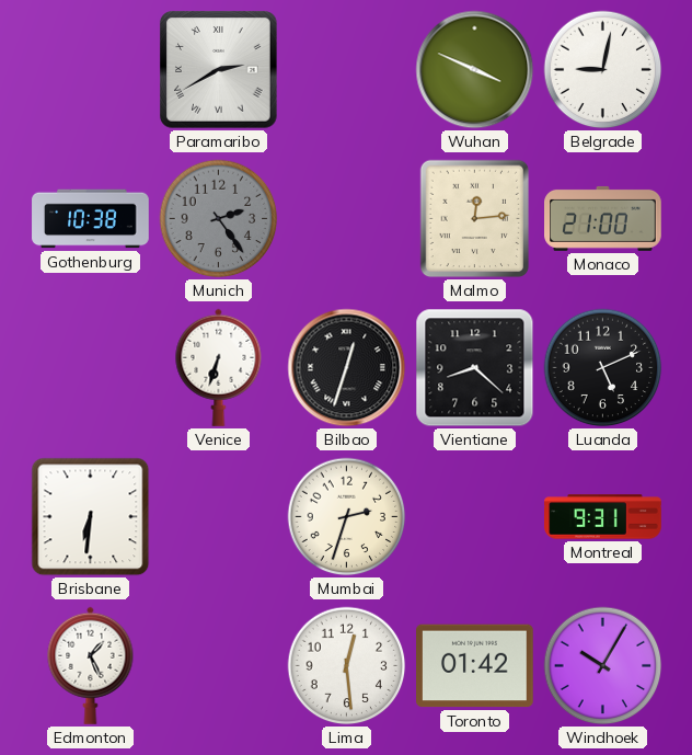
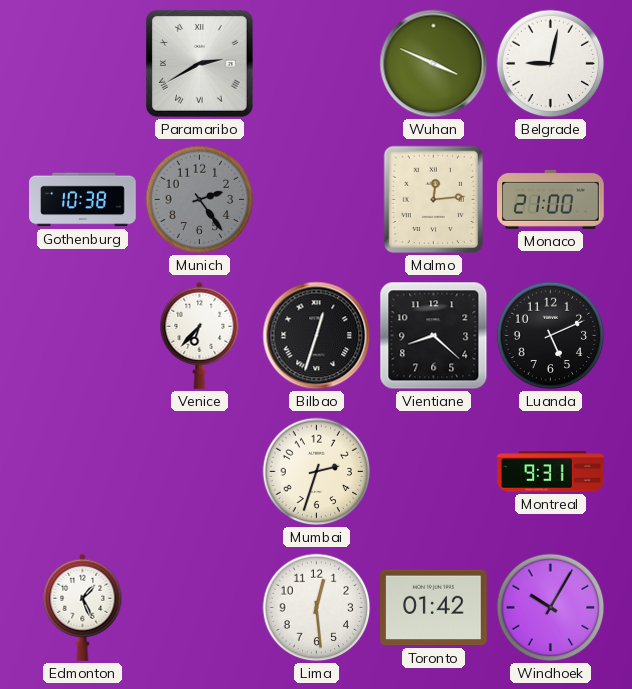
Venice: 6:33 -> 6:37 (200, 335)
Brisbane: 6:31 -> none (91, 517)
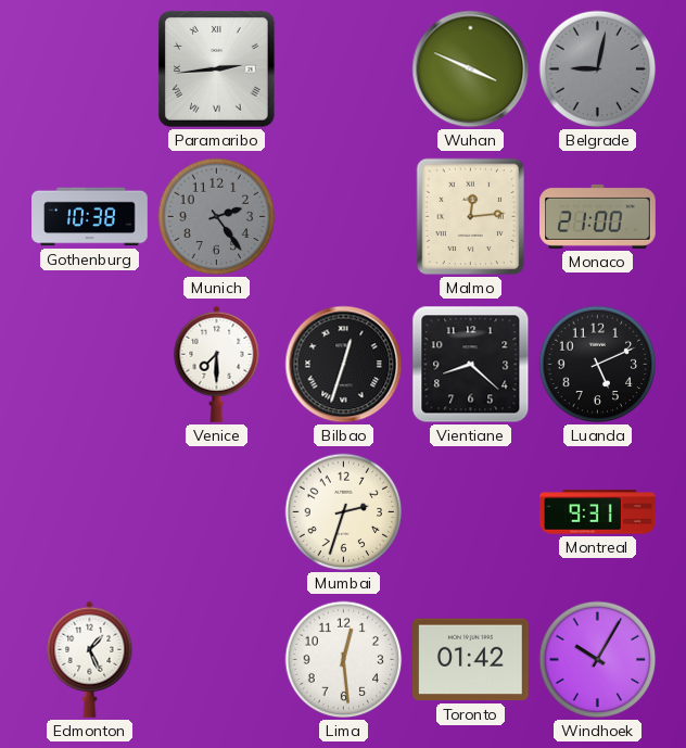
Paramaribo: 2:40 -> 2:44 (217, 69)
Belgrade dial: white -> grey (598, 69)
Venice: 6:37 -> 7:30 (217, 364)
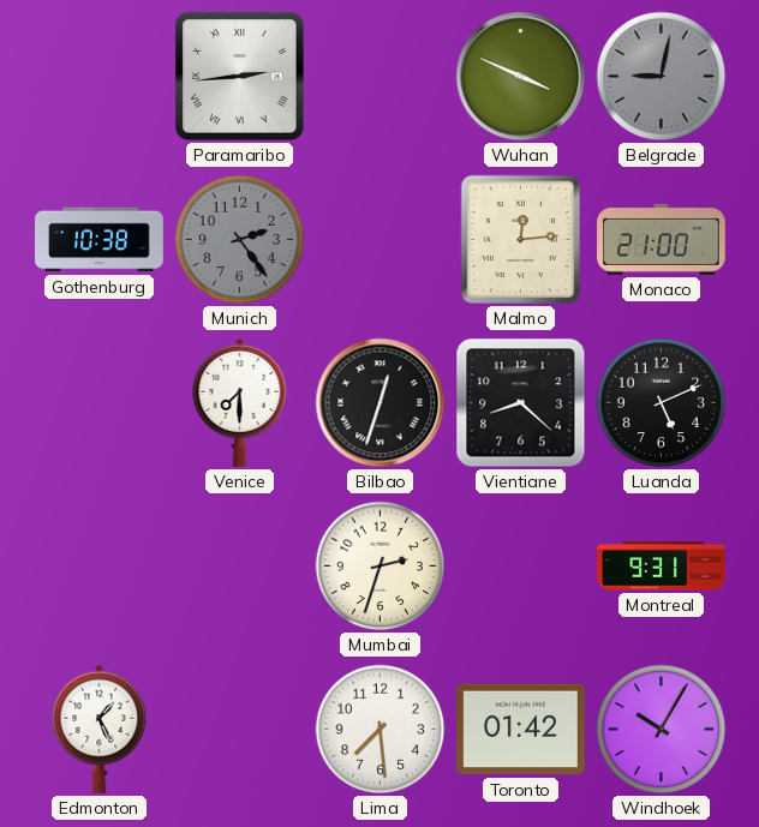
Lima: 12:29 -> 7:29 (381, 730)
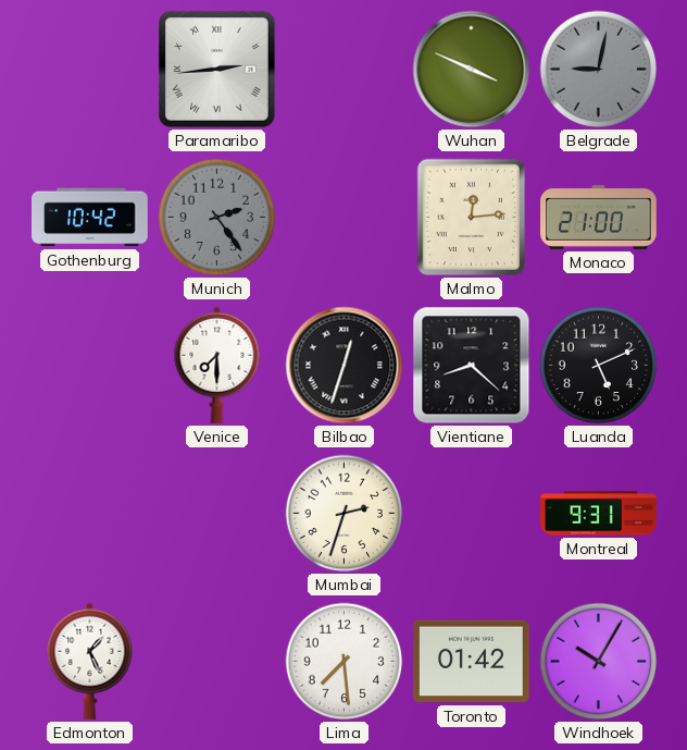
Gothenburg: 10:38 -> 10:42 (90, 218)
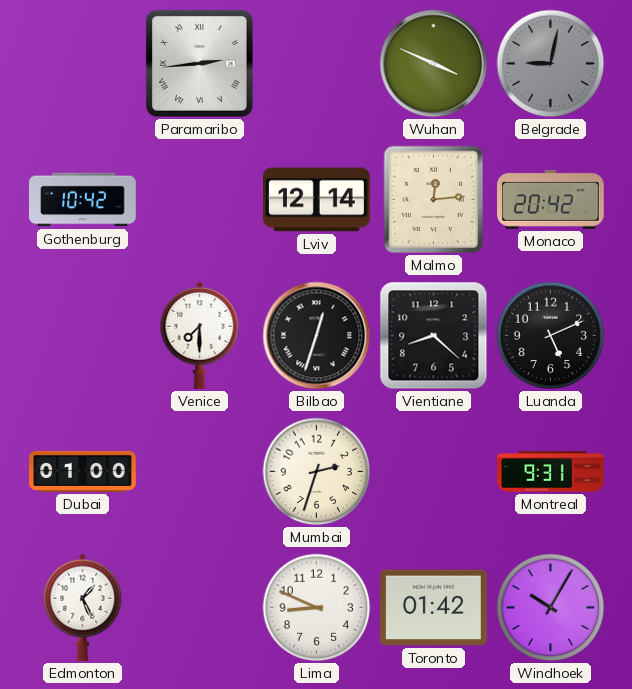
Munich: 2:24 -> none (217, 218)
Lviv: none -> 12:14 (317, 200)
Monaco: 21:00 -> 20:42 (551, 199)
Dubai: none -> 01:00 (83, 471)
Lima: 7:29 -> 8:49 (317, 608)
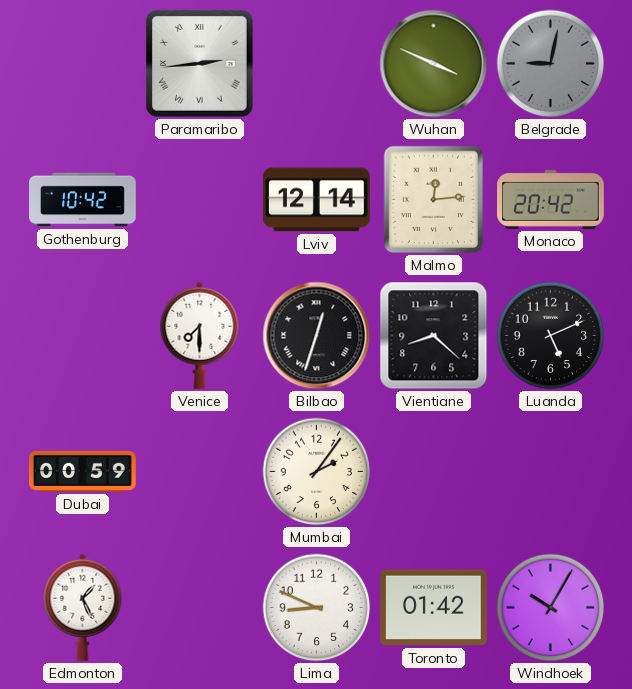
Dubai: 01:00 -> 00:59 (83, 471)
Mumbai: 2:33 -> 2:06 (317, 472)
Montreal: 9:31 -> none (551, 472)
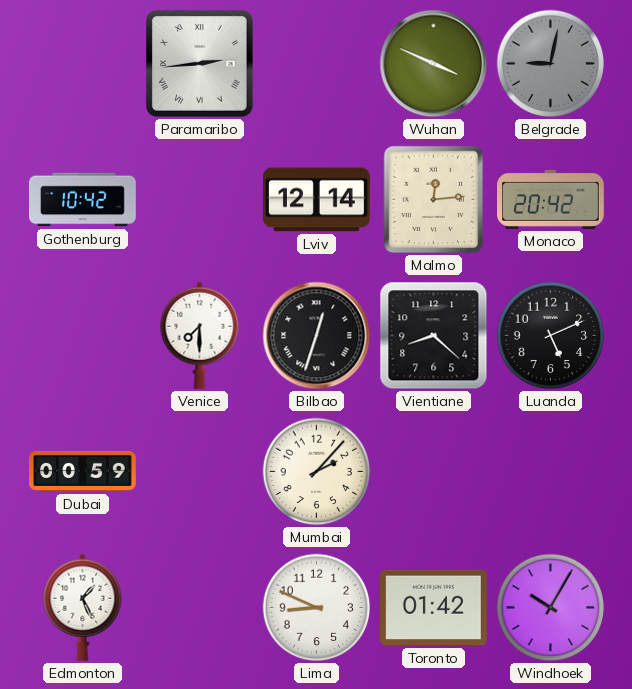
Mumbai: 2:06 -> 2:07 (317, 472)
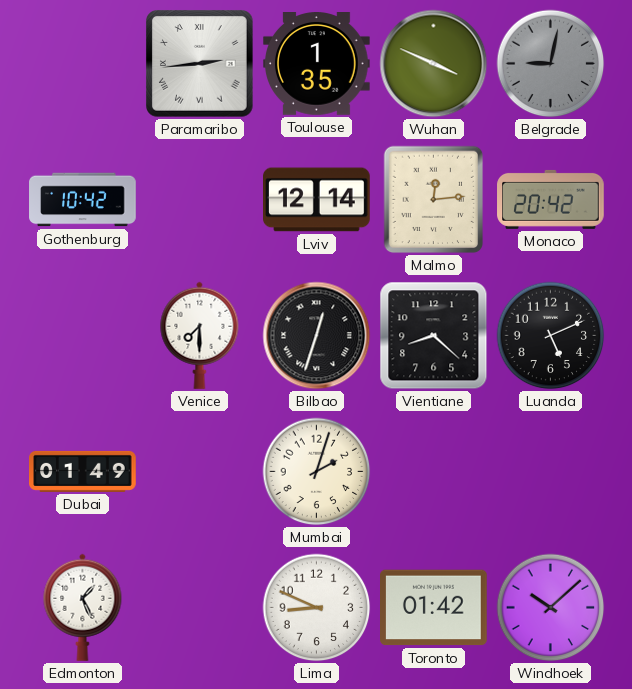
Toulouse: none -> 1:35 (317, 64)
Dubai: 00:59 -> 01:49 (83, 471)
Mumbai: 2:07 -> 2:03 (317, 472)
Windhoek: 10:05 -> 10:08 (551, 608)
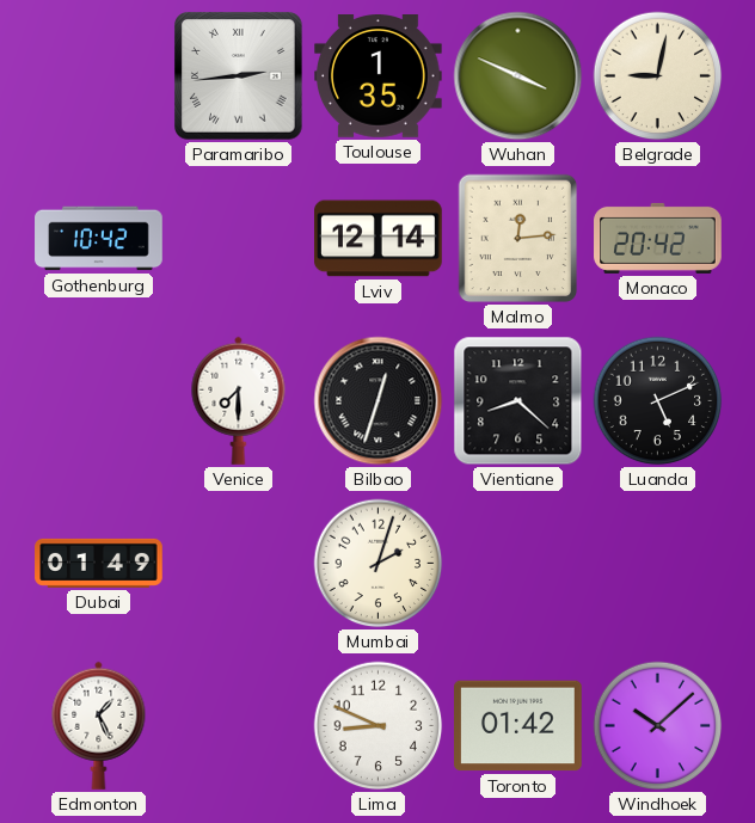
Belgrade dial: grey -> cream (658, 76)
